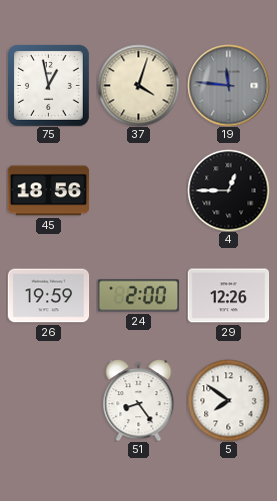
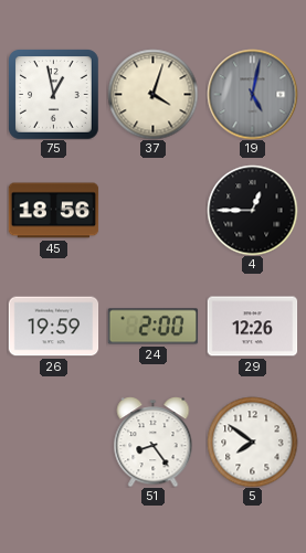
19: 11:46 -> 5:02 (252, 94)
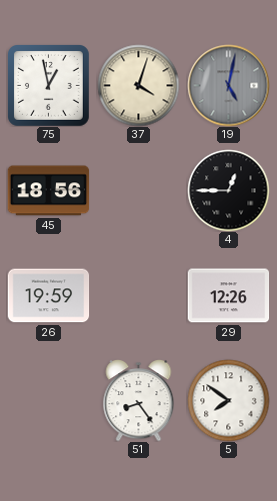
24: 2:00 -> none (152, 327)
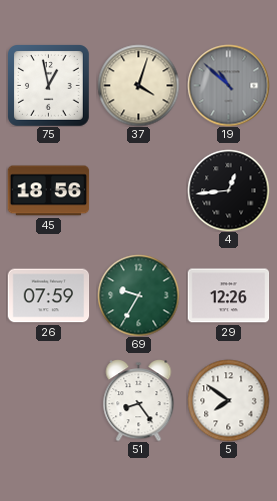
19: 5:02 -> 10:52 (228, 85)
4: 12:45 -> 12:44 (228, 190)
26: 19:59 -> 07:59 (48, 296)
69: none -> 9:35 (138, 295)
